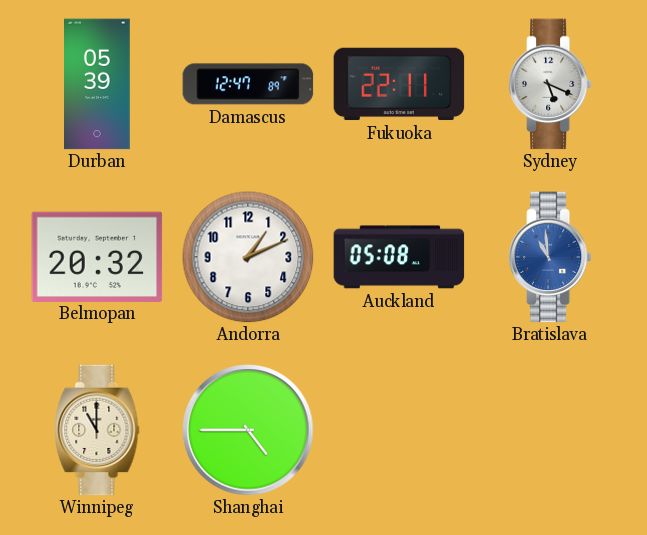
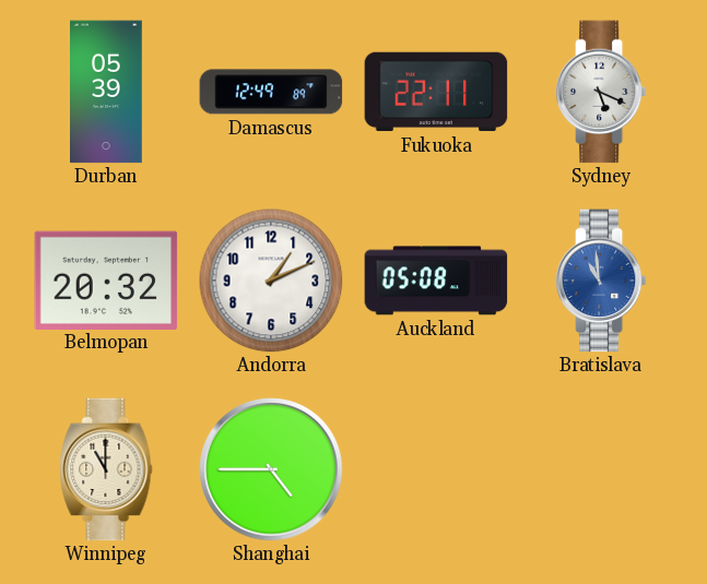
Damascus: 12:47 -> 12:49 (271, 92)
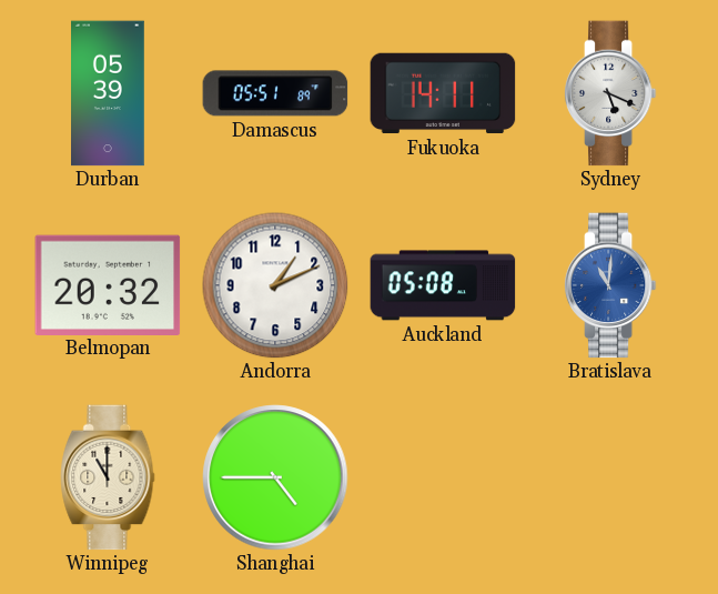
Damascus: 12:49 -> 05:51 (275, 93)
Fukuoka: 22:11 -> 14:11 (443, 93)
Bratislava: 10:59 -> 11:01 (610, 285)
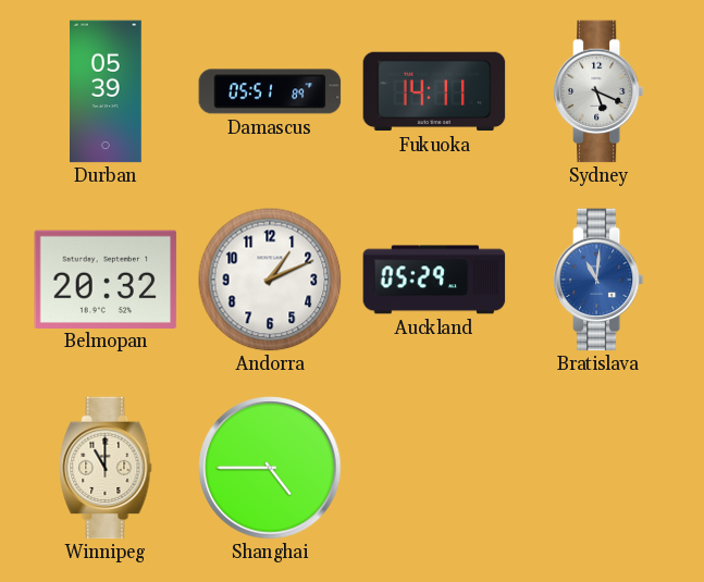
Auckland: 05:08 -> 05:29 (434, 280)
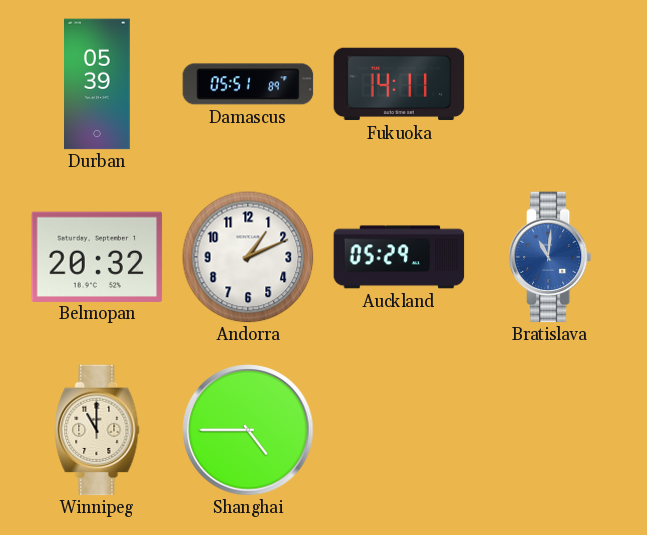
Sydney: 5:19 -> none (598, 91)
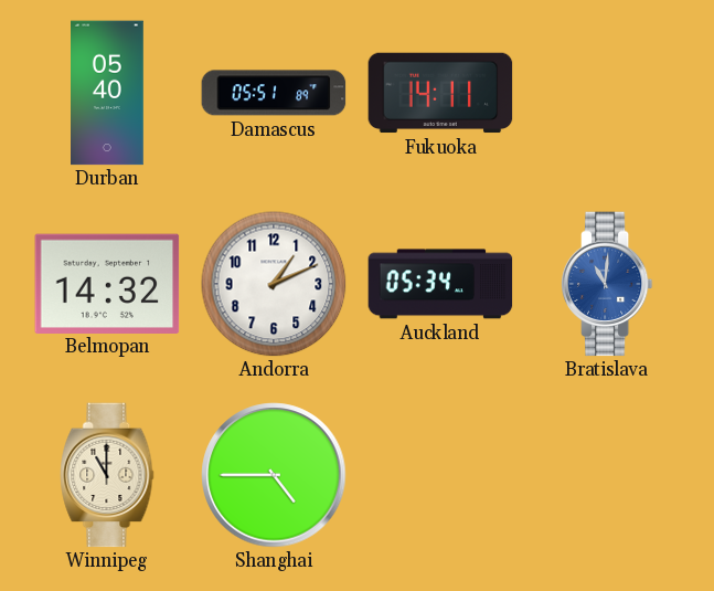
Durban: 05:39 -> 05:40 (108, 93)
Belmopan: 20:32 -> 14:32 (107, 283)
Auckland: 05:29 -> 05:34 (440, 284)
